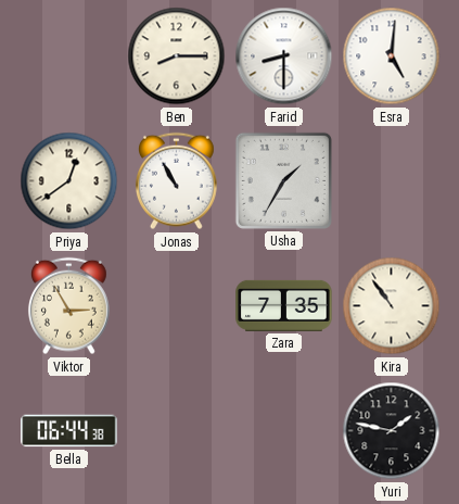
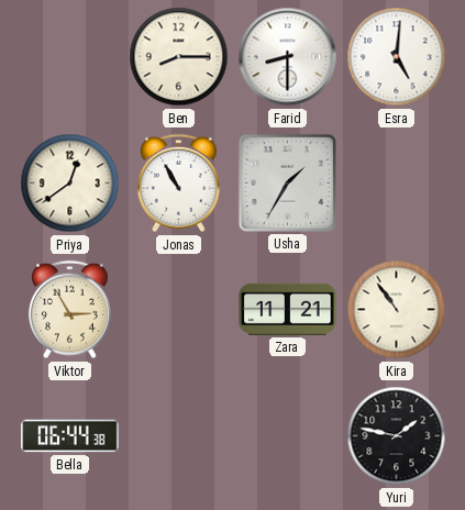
Zara: 7:35 -> 11:21 (288, 309)
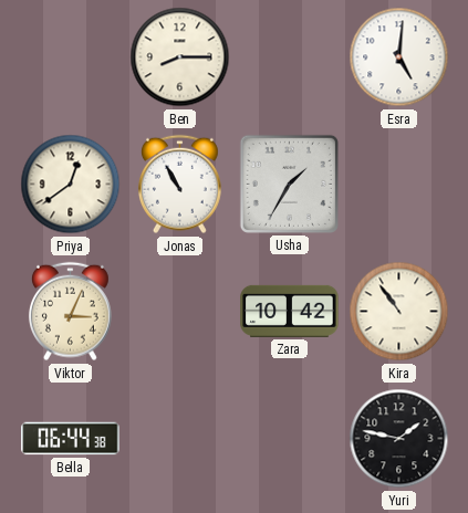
Farid: 8:30 -> none (288, 57)
Viktor: 2:55 -> 3:04 (70, 312)
Zara: 11:21 -> 10:42 (290, 311)
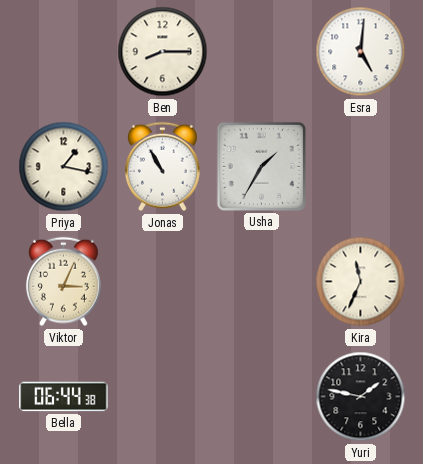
Priya: 12:39 -> 1:17 (64, 167)
Zara: 10:42 -> none (290, 311)
Kira: 10:54 -> 11:34 (361, 282)
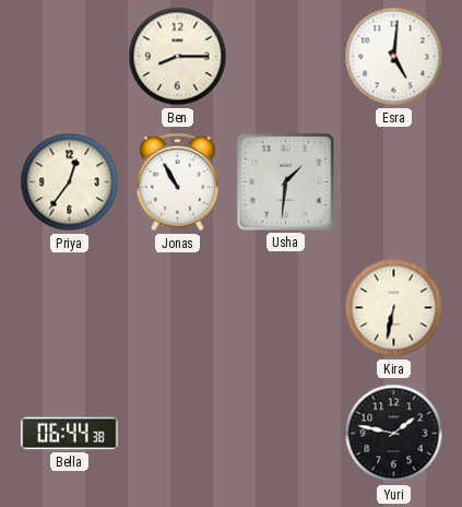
Priya: 1:17 -> 12:36 (70, 182)
Usha: 1:35 -> 1:31 (285, 181)
Viktor: 3:04 -> none (63, 282)
Kira: 11:34 -> 6:32 (394, 308)
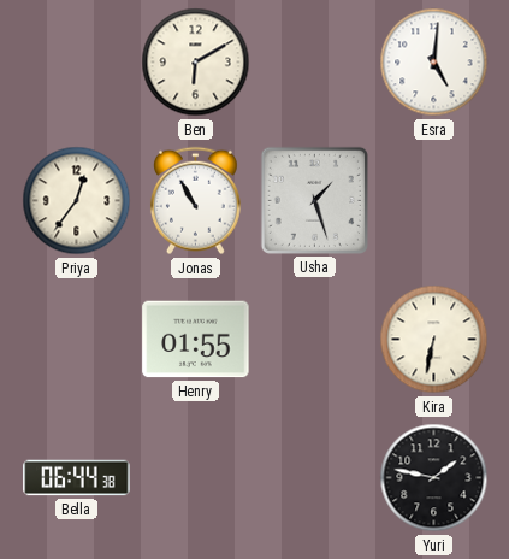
Ben: 8:15 -> 6:10 (196, 63)
Usha: 1:31 -> 1:27 (314, 200)
Henry: none -> 01:55 (196, 340)
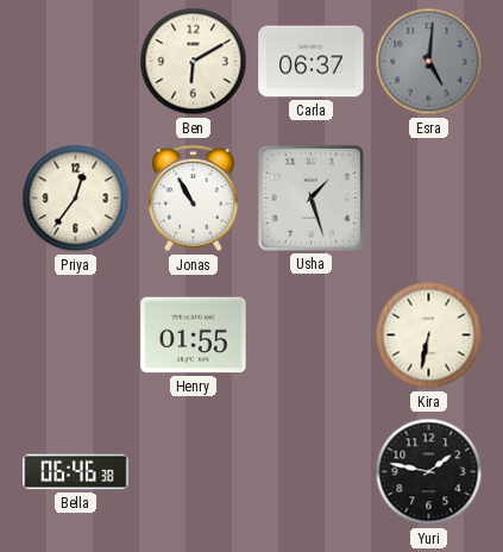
Carla: none -> 06:37 (312, 62)
Esra dial: white -> grey (429, 62)
Bella: 06:44 -> 06:46 (76, 472)
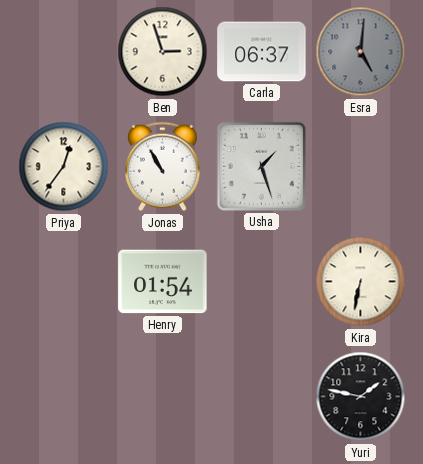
Ben: 6:10 -> 2:57 (163, 52)
Henry: 01:55 -> 01:54 (163, 282)
Bella: 06:46 -> none (76, 472)
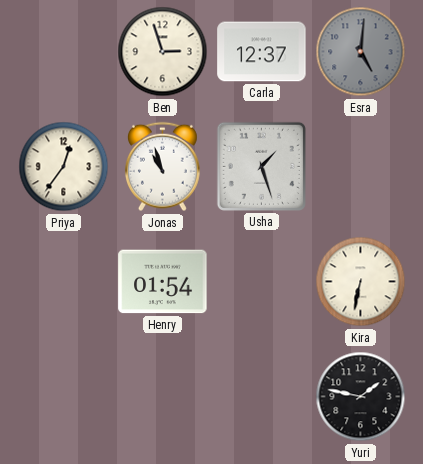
Carla: 06:37 -> 12:37 (262, 52)
Jonas: 10:55 -> 10:57 (162, 167)
